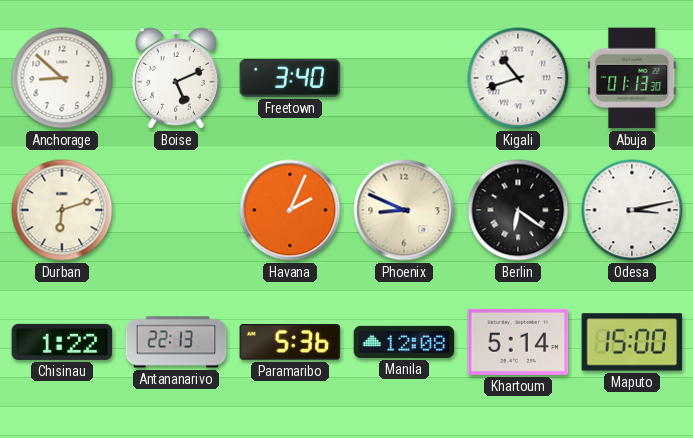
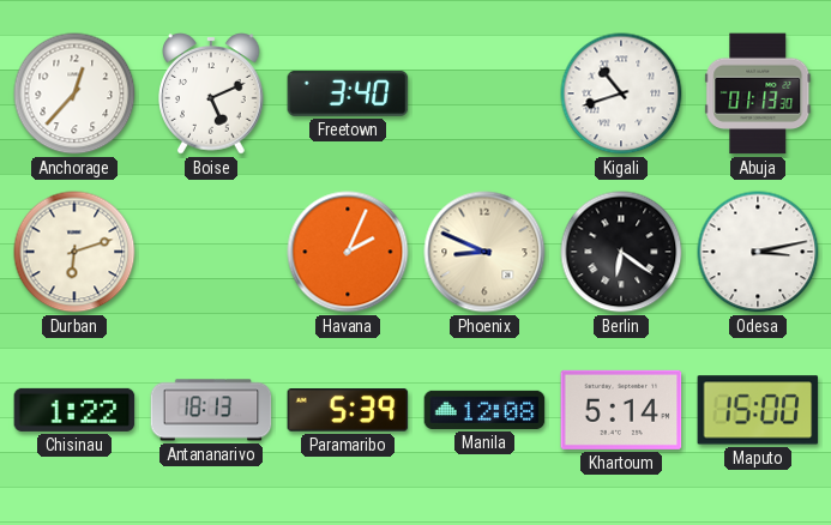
Anchorage: 8:52 -> 12:37 (74, 93)
Antananarivo: 22:13 -> 18:13 (211, 410)
Paramaribo: 5:36 -> 5:39 (348, 410)
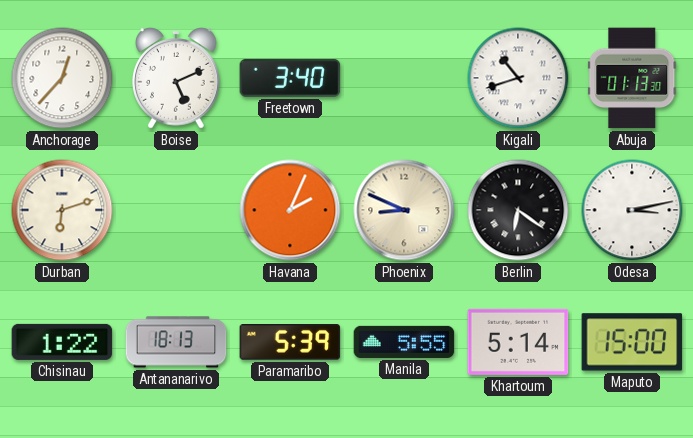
Manila: 12:08 -> 5:55 (404, 342)
